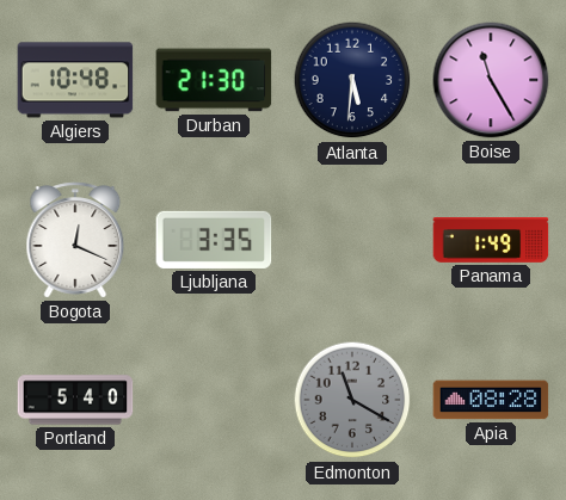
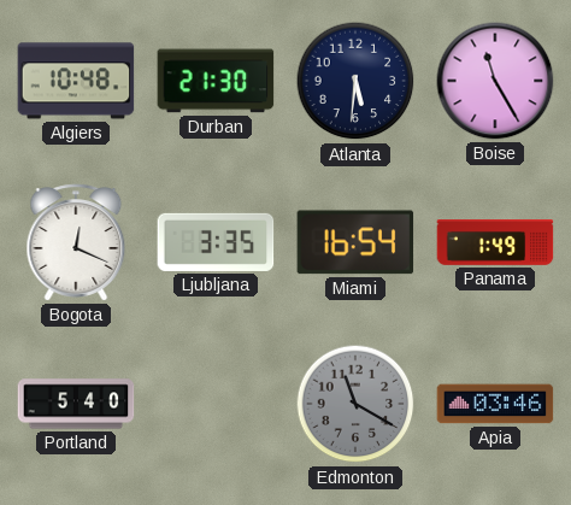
Miami: none -> 16:54 (355, 242)
Apia: 08:28 -> 03:46 (495, 404)
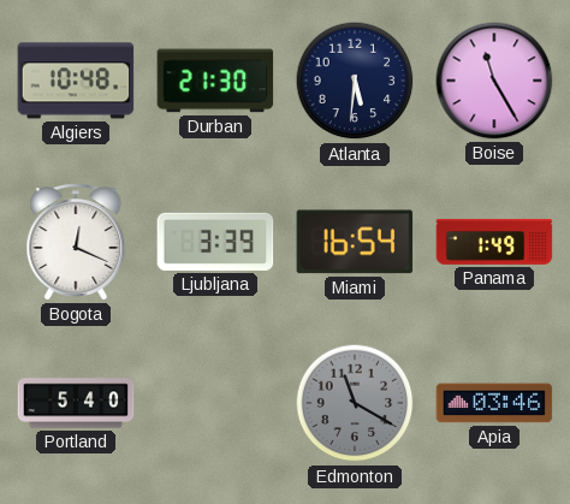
Ljubljana: 3:35 -> 3:39 (215, 242)
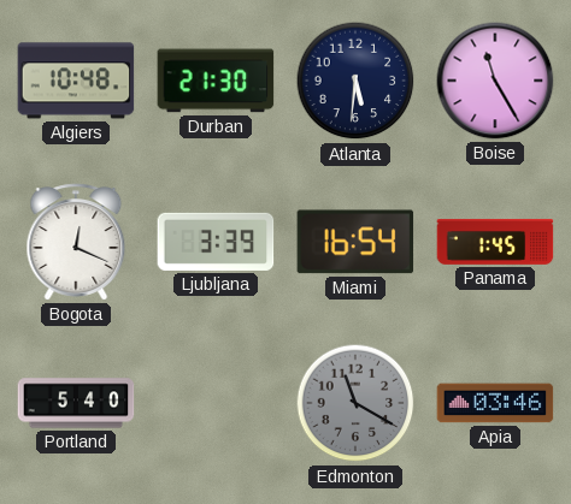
Panama: 1:49 -> 1:45 (495, 243)
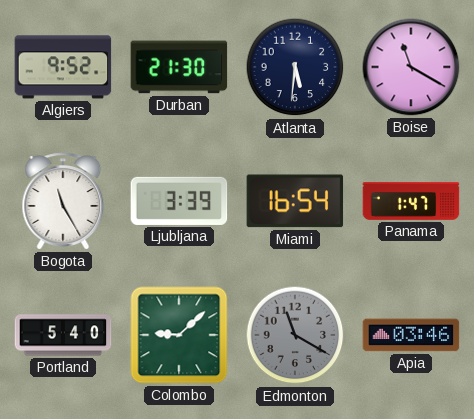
Algiers: 10:48 -> 9:52 (63, 67)
Boise: 11:25 -> 11:20 (411, 67)
Bogota: 12:19 -> 11:25 (63, 201)
Panama: 1:45 -> 1:47 (411, 202)
Colombo: none -> 9:08 (179, 335)
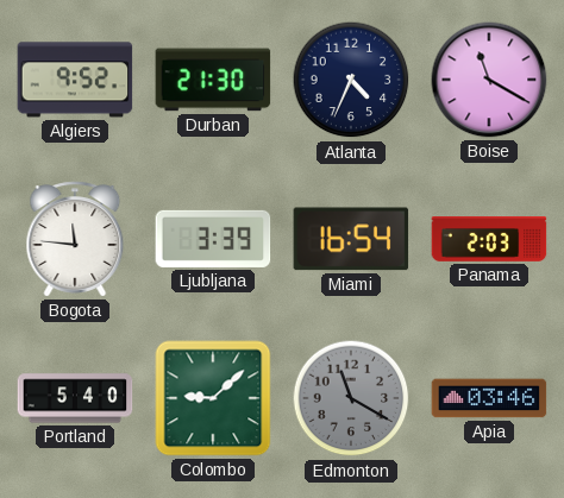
Atlanta: 5:31 -> 4:34 (351, 80)
Bogota: 11:25 -> 11:46 (75, 239)
Panama: 1:47 -> 2:03 (489, 240)
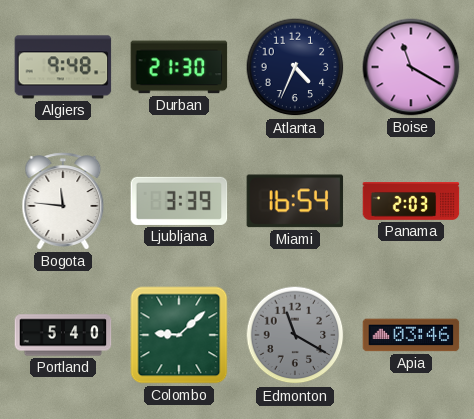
Algiers: 9:52 -> 9:48 (63, 67)
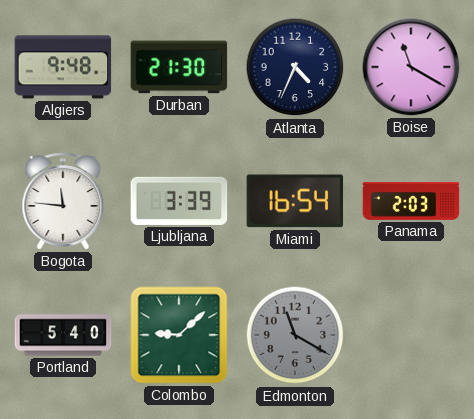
Apia: 03:46 -> none (411, 335)
